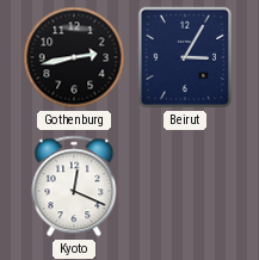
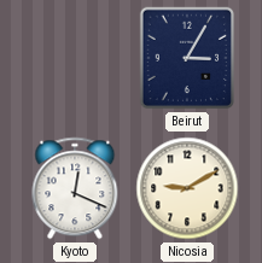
Gothenburg: 2:43 -> none (74, 57)
Nicosia: none -> 9:10 (187, 188)
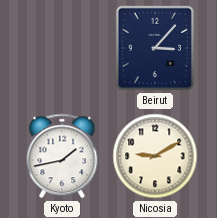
Beirut: 3:05 -> 3:07 (154, 48)
Kyoto: 12:19 -> 1:43 (62, 156)
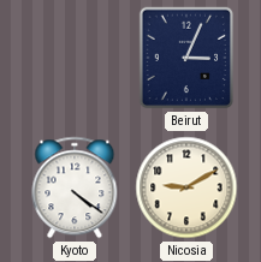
Beirut: 3:07 -> 3:04 (185, 58)
Kyoto: 1:43 -> 4:21 (75, 187)
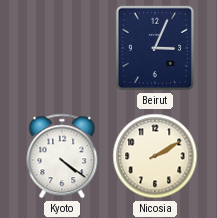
Nicosia: 9:10 -> 2:10 (155, 156)
